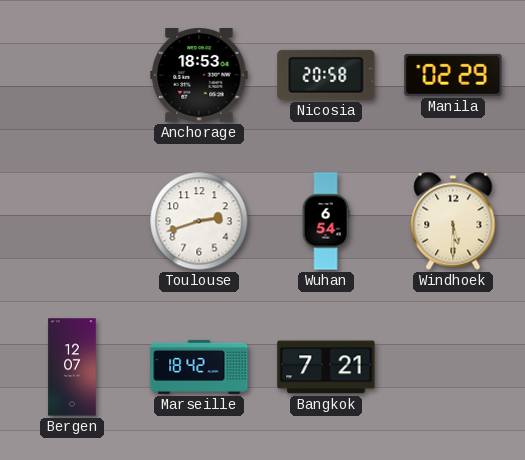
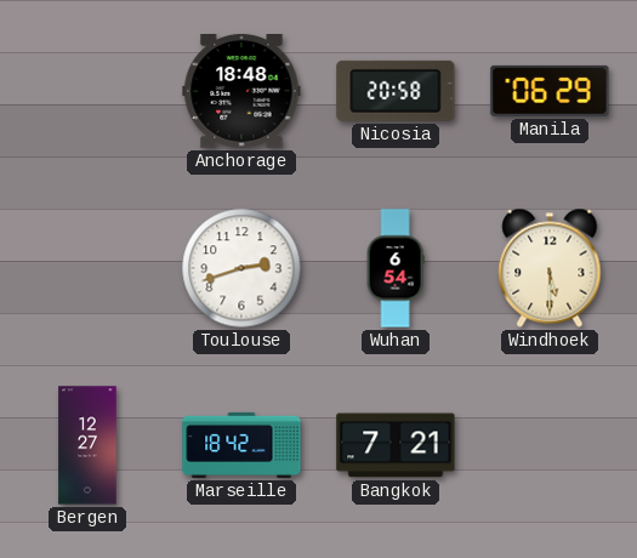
Anchorage: 18:53 -> 18:48 (241, 92)
Manila: 02:29 -> 06:29 (550, 91)
Bergen: 12:07 -> 12:27 (87, 445)
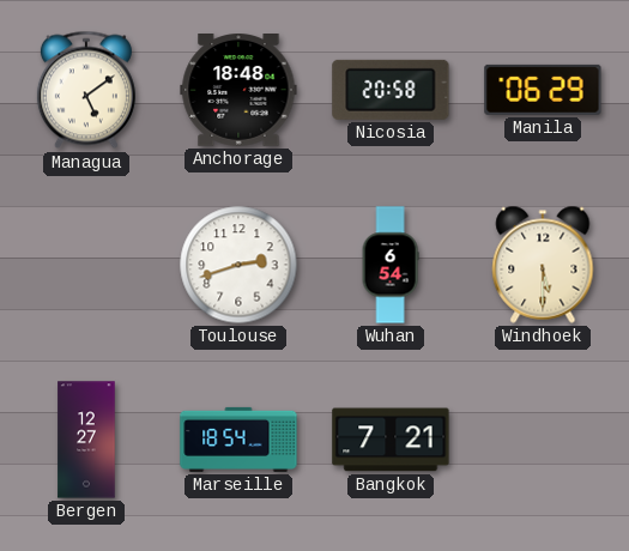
Managua: none -> 5:09 (86, 90)
Marseille: 18:42 -> 18:54 (238, 440)
